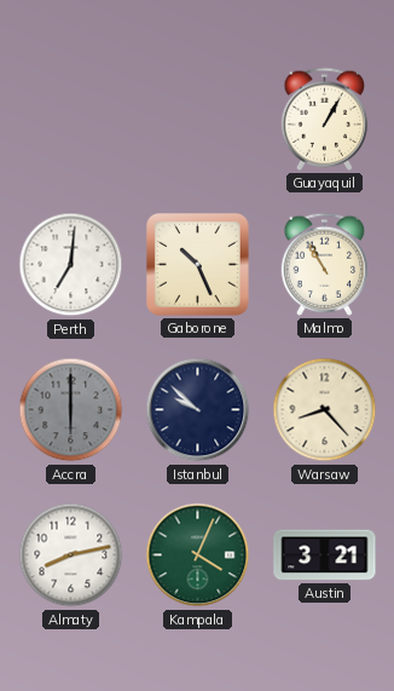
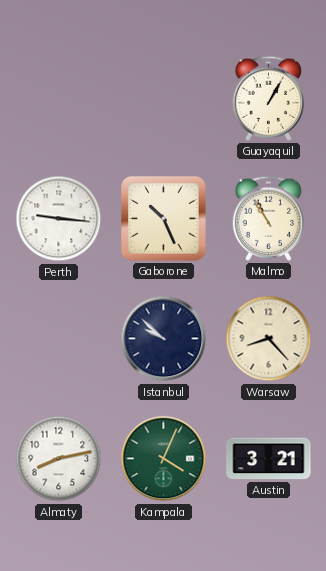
Perth: 7:01 -> 9:16 (59, 219)
Accra: 6:00 -> none (71, 410)
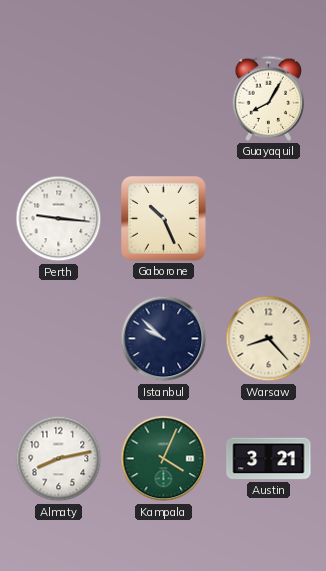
Guayaquil: 1:05 -> 8:05 (269, 98)
Malmo: 10:55 -> none (269, 218)
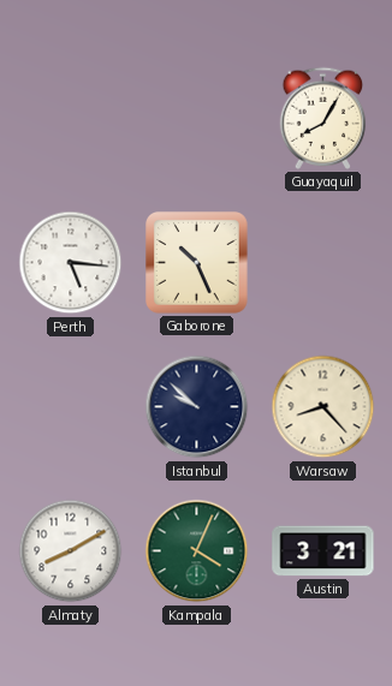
Perth: 9:16 -> 5:16 (71, 263)
Almaty: 8:13 -> 8:10 (71, 551)
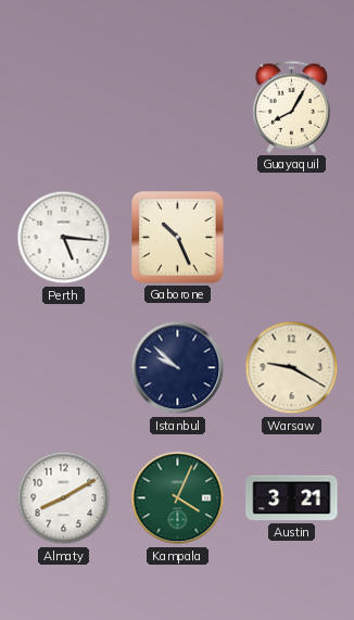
Warsaw: 8:23 -> 9:20 (292, 368)
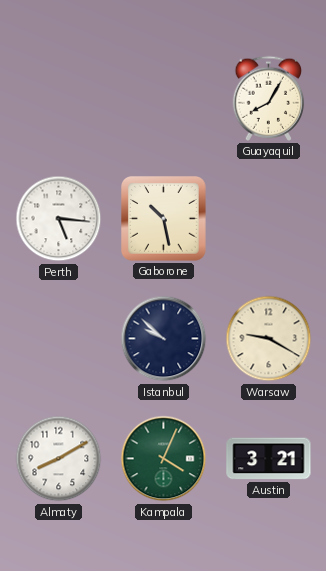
Gaborone: 10:26 -> 10:28 (164, 219)
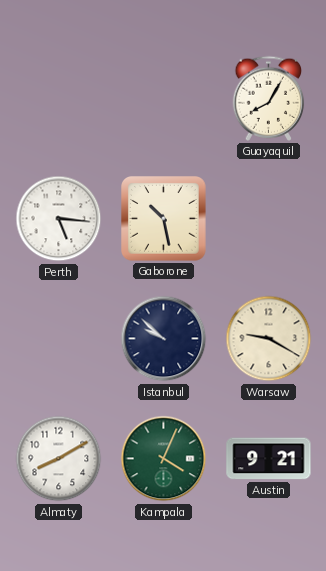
Austin: 3:21 -> 9:21 (269, 459)
